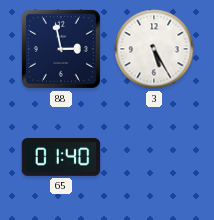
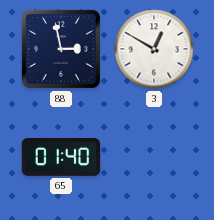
3: 5:25 -> 12:50 (154, 49)
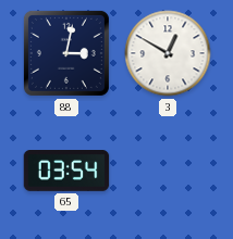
88: 2:58 -> 3:02 (66, 53)
65: 01:40 -> 03:54 (66, 172)
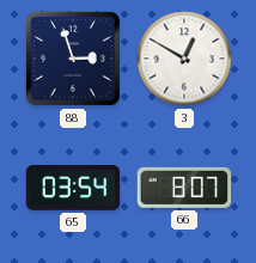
88: 3:02 -> 2:57 (73, 59)
66: none -> 8:07 (184, 188)
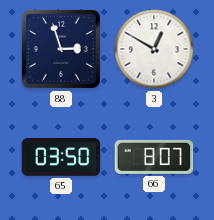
65: 03:54 -> 03:50 (61, 158)
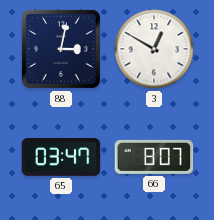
88: 2:57 -> 3:02 (61, 49)
65: 03:50 -> 03:47 (61, 158)
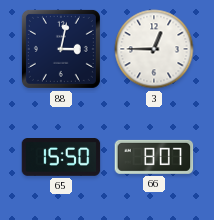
3: 12:50 -> 12:45 (154, 49)
65: 03:47 -> 15:50 (61, 158)
